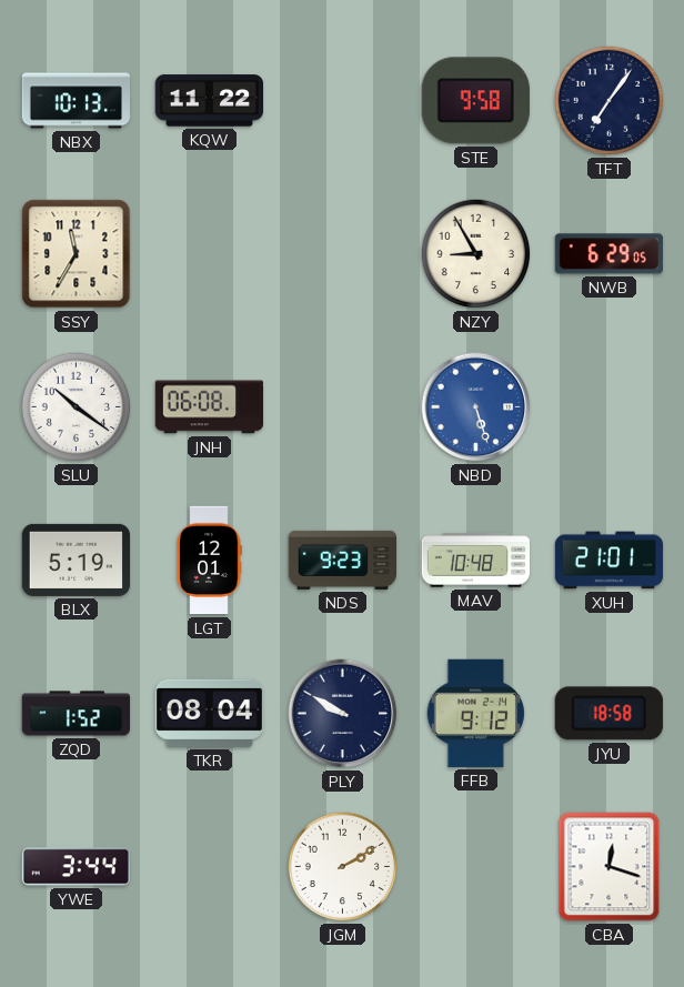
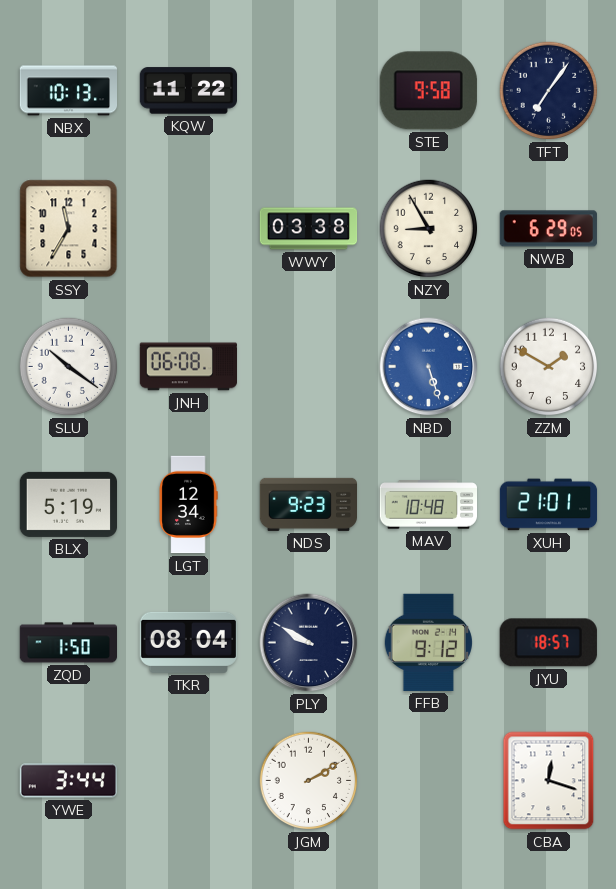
WWY: none -> 03:38 (309, 229)
ZZM: none -> 1:50 (549, 367)
LGT: 12:01 -> 12:34 (188, 505)
ZQD: 1:52 -> 1:50 (68, 643)
JYU: 18:58 -> 18:57 (548, 643)
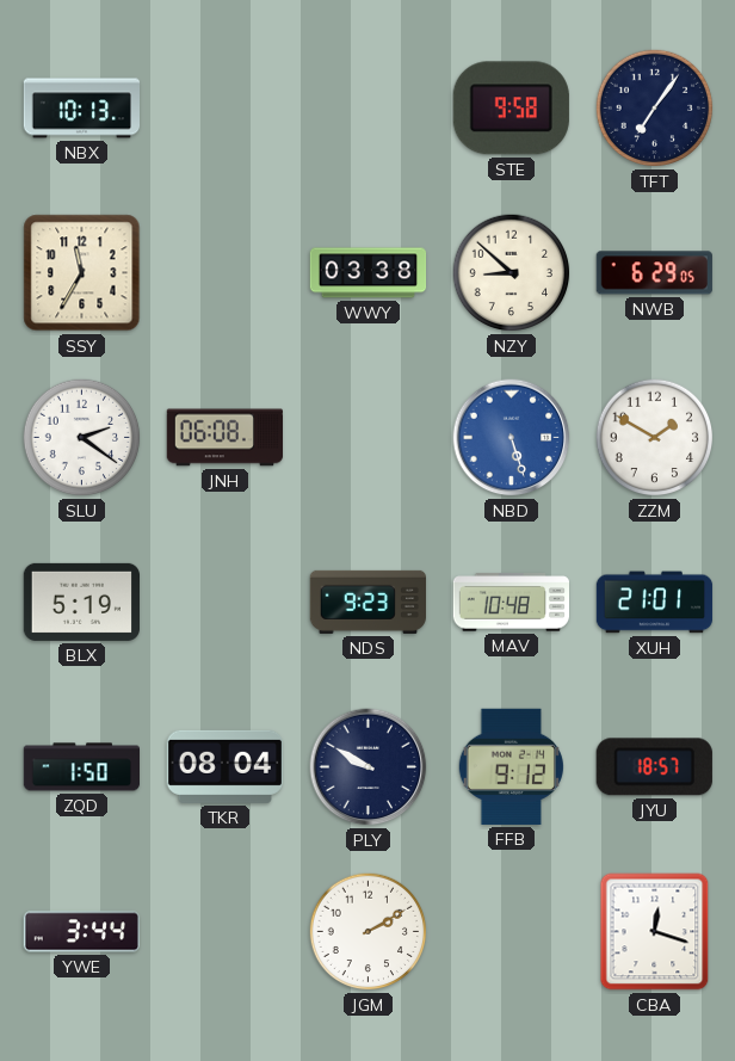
KQW: 11:22 -> none (188, 91)
NZY: 8:55 -> 8:52 (512, 273)
SLU: 10:21 -> 2:21 (82, 438)
LGT: 12:34 -> none (188, 505)
